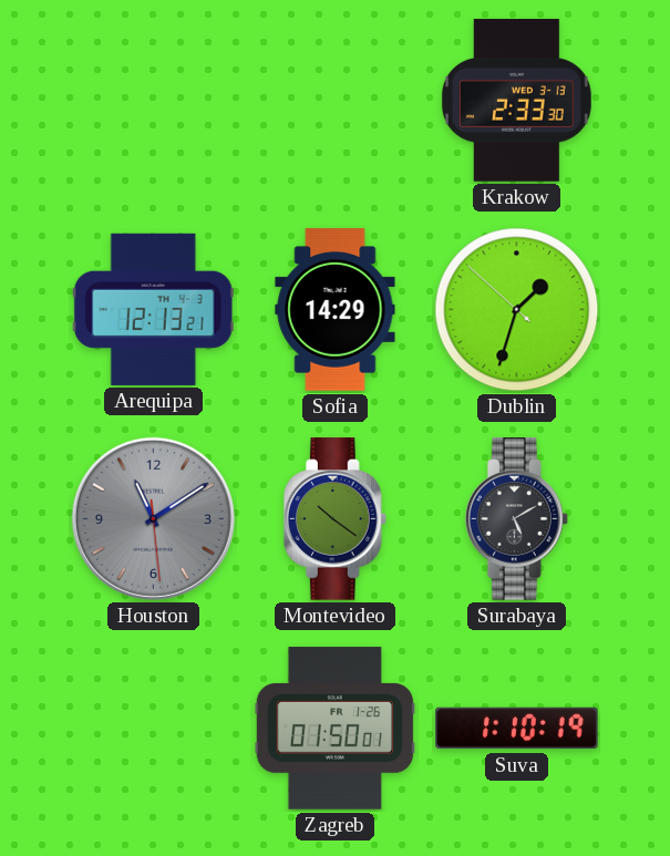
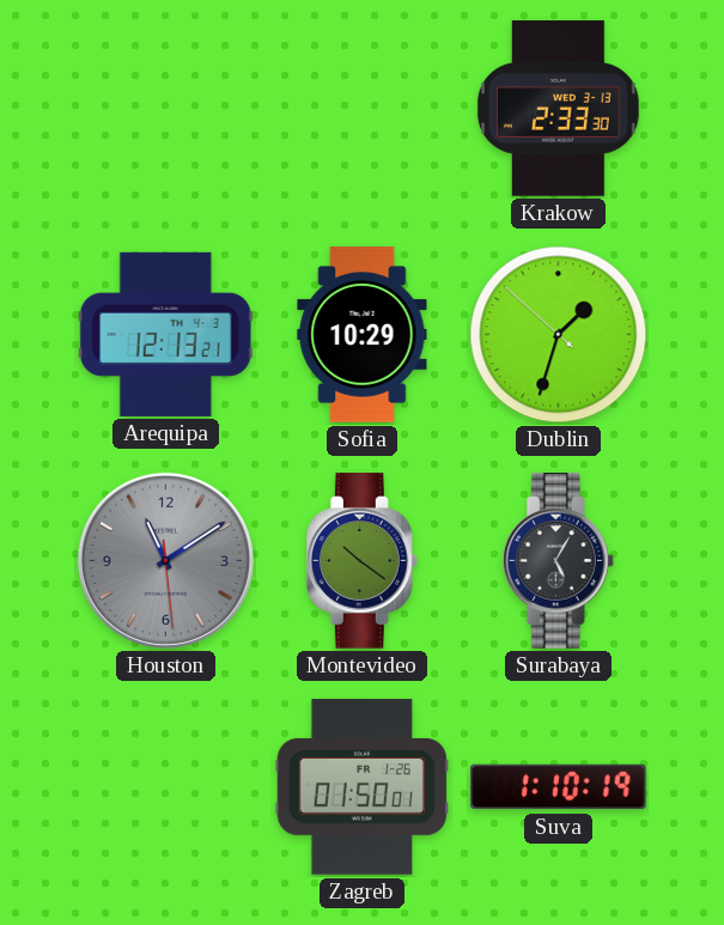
Sofia: 14:29 -> 10:29 (363, 335)
Surabaya: 5:10 -> 5:05 (558, 561)
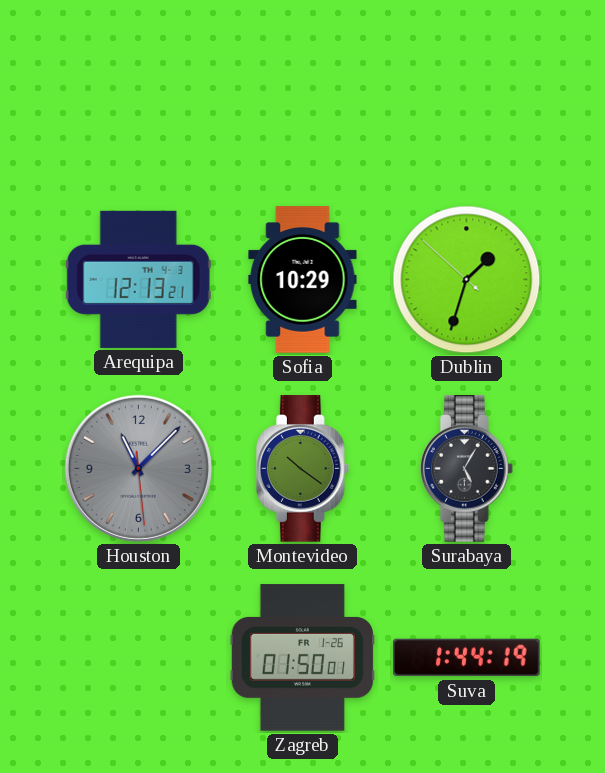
Krakow: 2:33 -> none (558, 109)
Houston: 11:09 -> 11:07 (138, 468)
Suva: 1:10 -> 1:44 (467, 658)
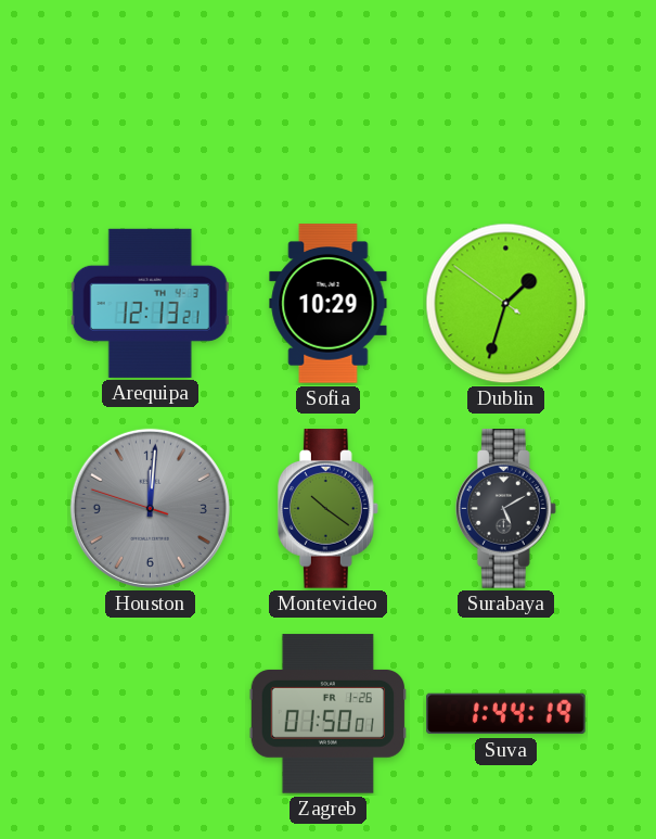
Dublin: 1:32:52 -> 1:32:51 (506, 304)
Houston: 11:07 -> 12:00 (150, 508)
Surabaya: 5:05 -> 5:10 (505, 509)
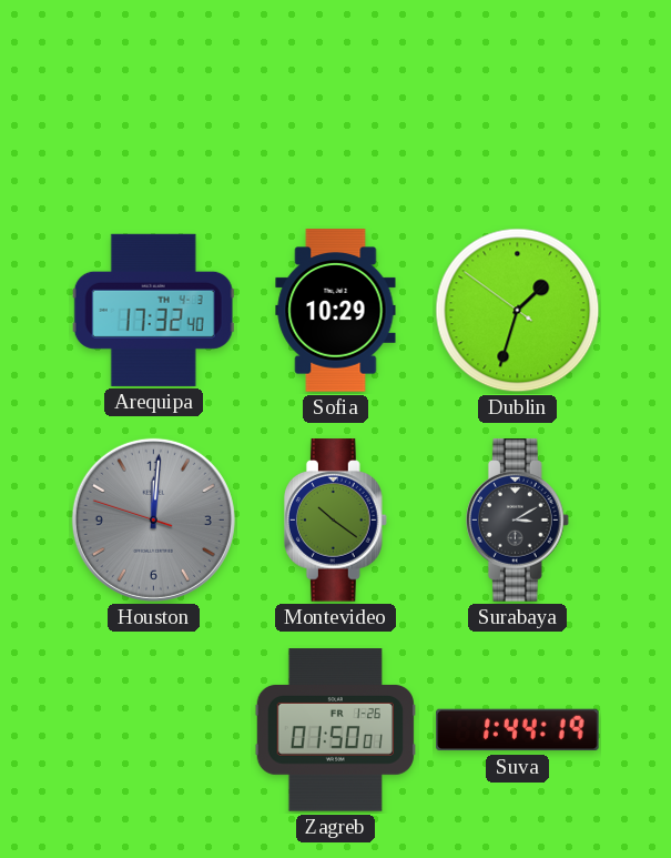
Arequipa: 12:13 -> 17:32 (153, 310)
Surabaya: 5:10 -> 3:10 (517, 521)
